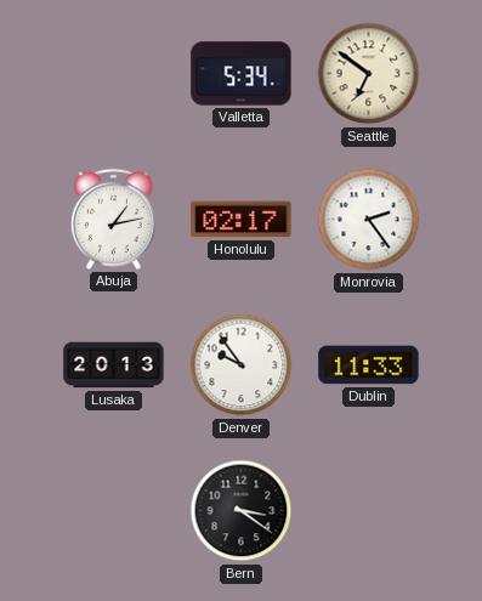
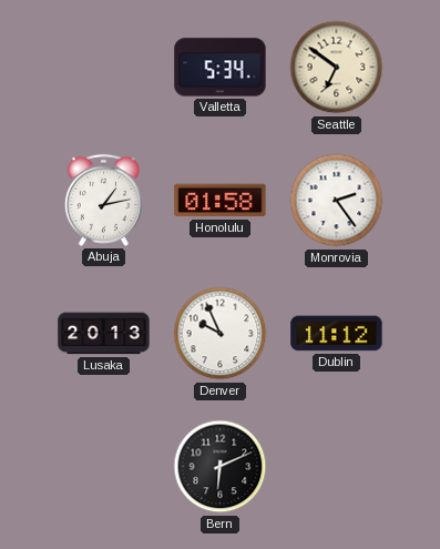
Honolulu: 02:17 -> 01:58 (221, 201)
Denver: 9:54 -> 9:56 (221, 334)
Dublin: 11:33 -> 11:12 (337, 334)
Bern: 3:21 -> 6:11 (221, 467)
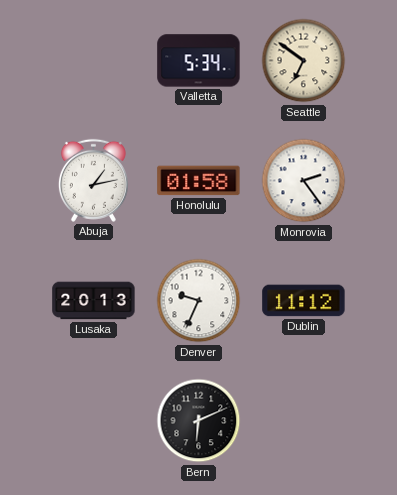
Denver: 9:56 -> 9:34 (199, 301)
